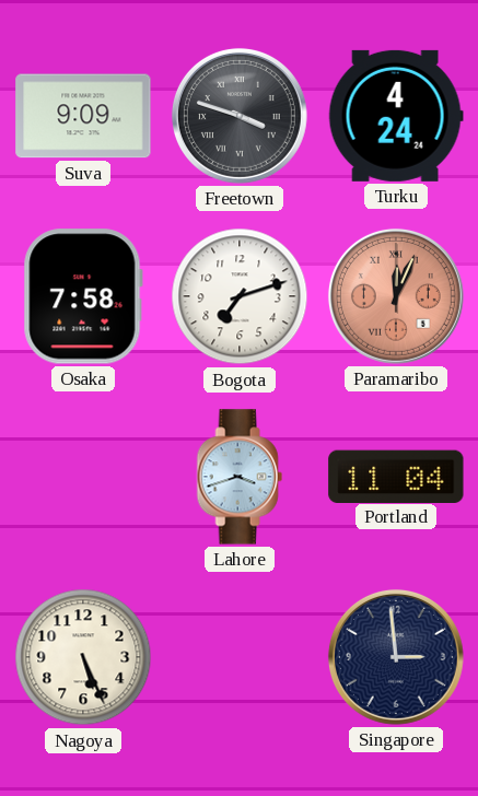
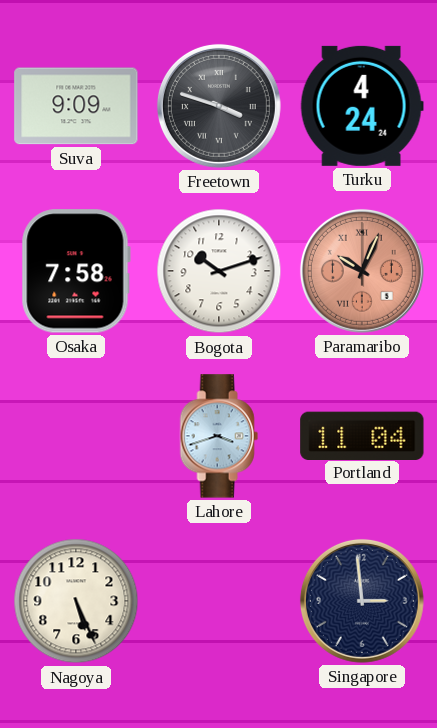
Bogota: 7:12 -> 10:12 (219, 271)
Paramaribo: 12:04 -> 10:04 (362, 271)
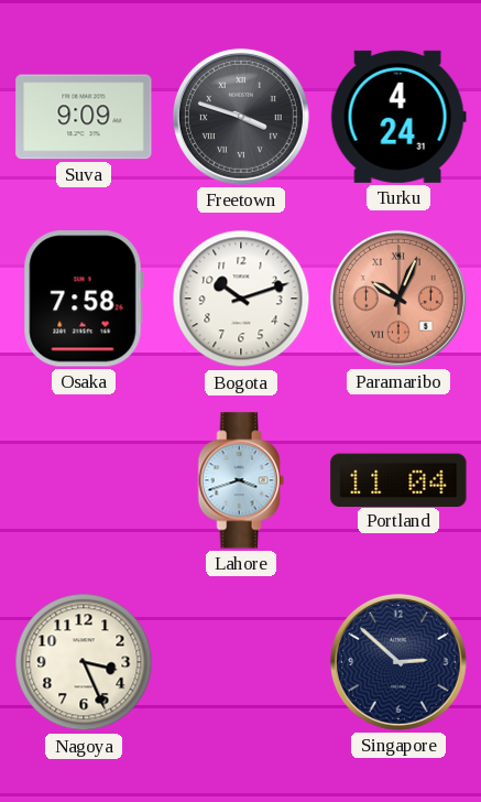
Turku: 4:24:24 -> 4:24:31 (398, 117)
Nagoya: 5:26 -> 3:26 (84, 662)
Singapore: 2:59 -> 2:52 (398, 662)
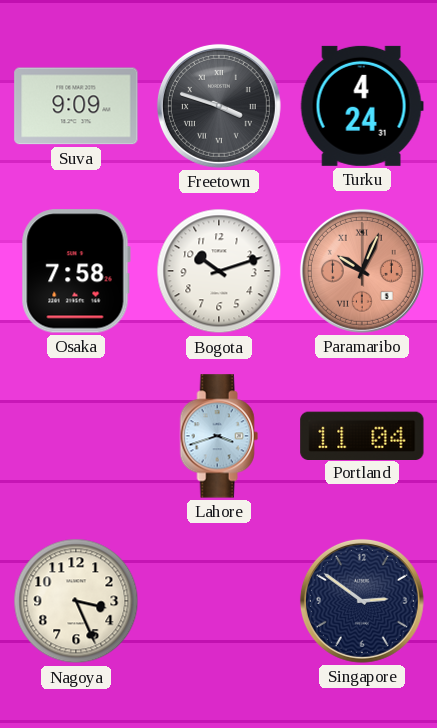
Singapore: 2:52 -> 2:51 (362, 601)
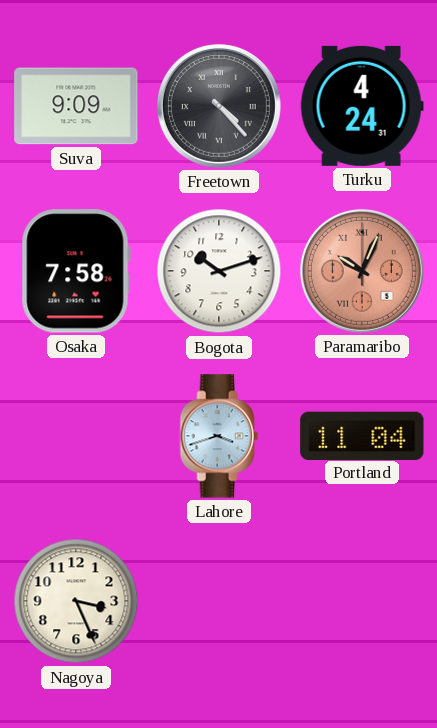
Freetown: 3:48 -> 4:23 (219, 106)
Singapore: 2:51 -> none (362, 601)
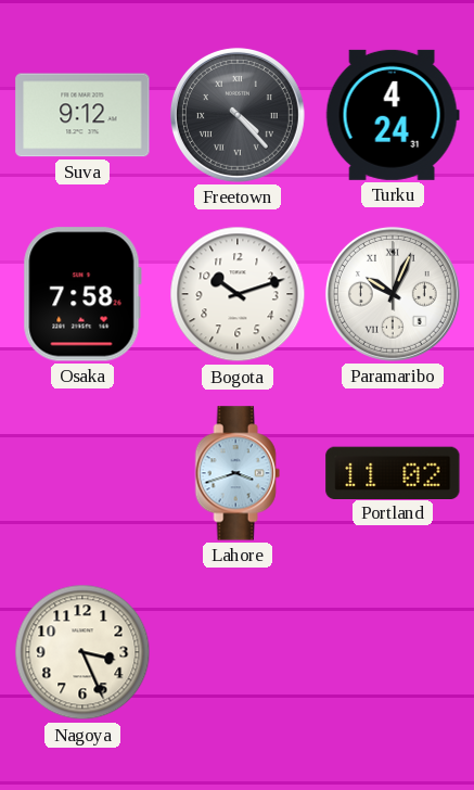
Suva: 9:09 -> 9:12 (82, 115)
Paramaribo dial: salmon -> white (393, 294)
Portland: 11:04 -> 11:02 (393, 472)
